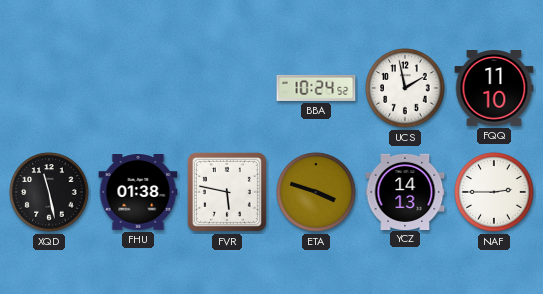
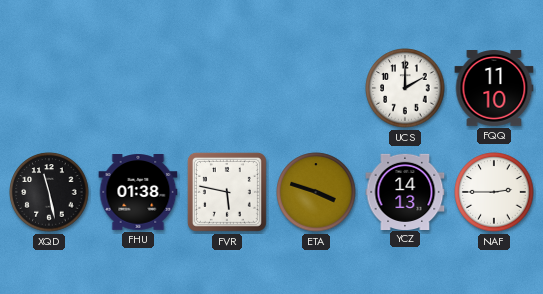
BBA: 10:24 -> none (316, 88)
UCS: 1:58 -> 2:00 (405, 88)
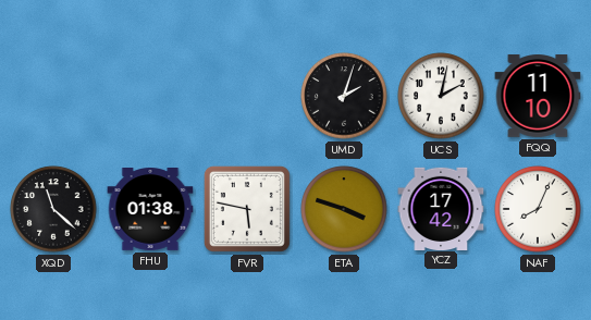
UMD: none -> 2:03 (344, 96)
UCS: 2:00 -> 2:02 (441, 96)
XQD: 11:28 -> 11:22 (53, 209)
YCZ: 14:13 -> 17:42 (441, 208)
NAF: 2:45 -> 8:04 (538, 209)
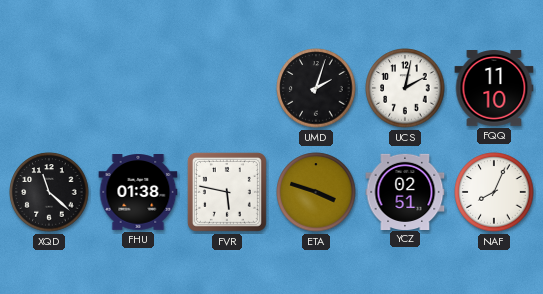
YCZ: 17:42 -> 02:51 (405, 191)
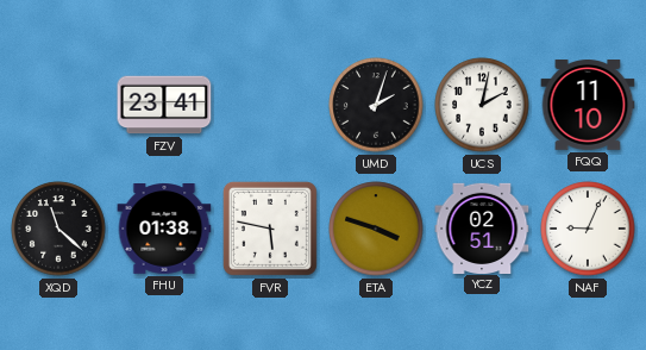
FZV: none -> 23:41 (164, 105)
NAF: 8:04 -> 9:04 (588, 229)
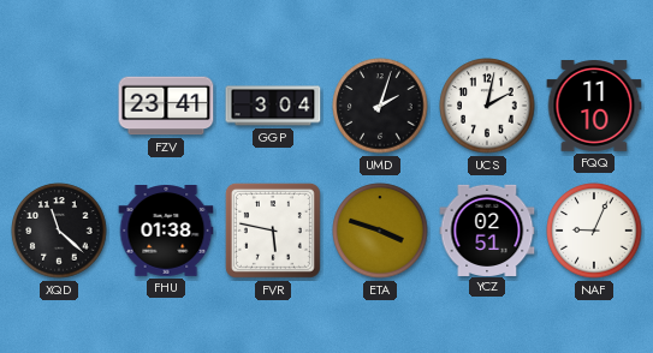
GGP: none -> 3:04 (273, 106)
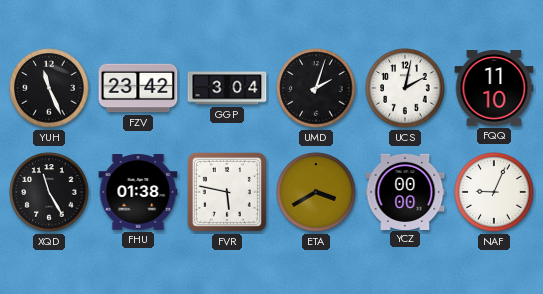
YUH: none -> 11:26 (49, 88)
FZV: 23:41 -> 23:42 (138, 88)
XQD: 11:22 -> 11:25 (49, 192)
ETA: 3:48 -> 3:40 (316, 192)
YCZ: 02:51 -> 00:00 (405, 191)
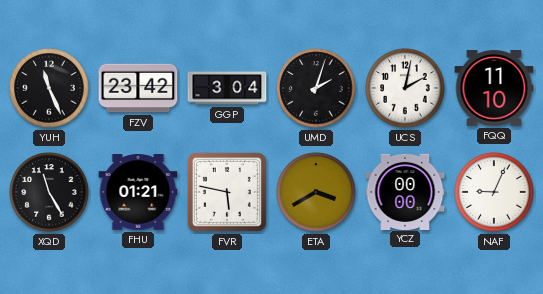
FHU: 01:38 -> 01:21 (138, 193)
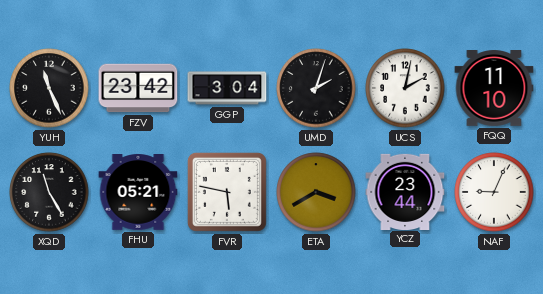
FHU: 01:21 -> 05:21 (138, 193)
YCZ: 00:00 -> 23:44 (405, 191)
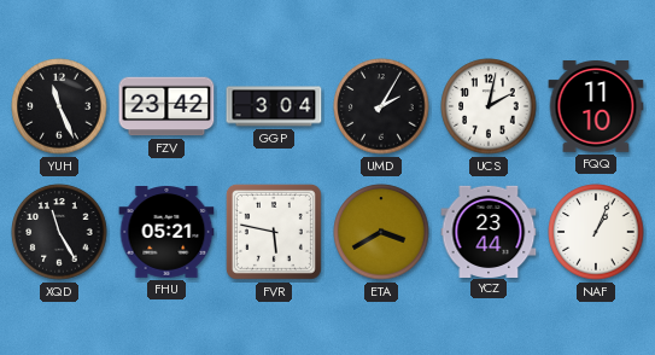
UMD: 2:03 -> 2:05 (381, 106)
NAF: 9:04 -> 1:04 (596, 232)
